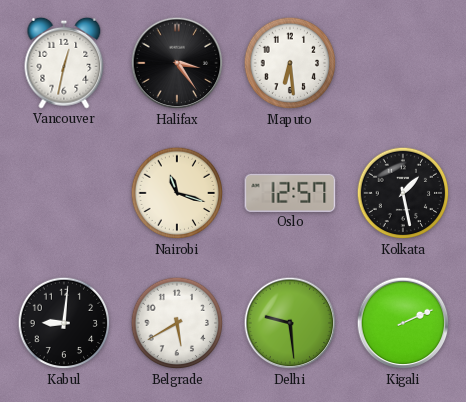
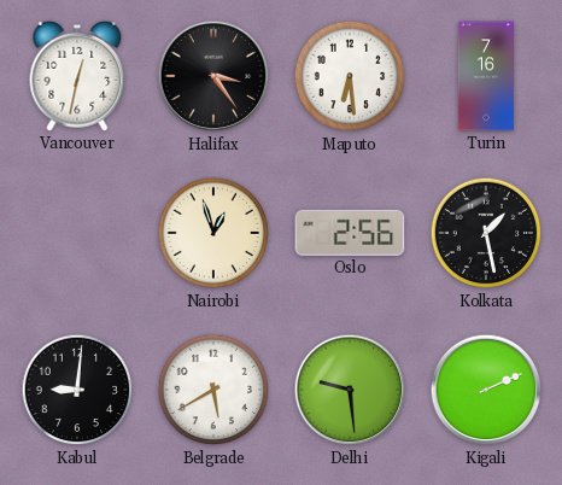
Turin: none -> 7:16 (486, 76)
Nairobi: 11:18 -> 12:57 (213, 233)
Oslo: 12:57 -> 2:56 (350, 233)
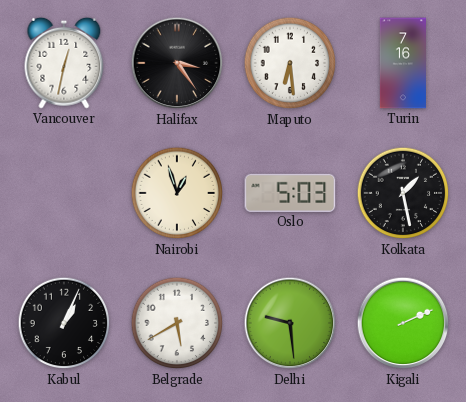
Oslo: 2:56 -> 5:03 (290, 193)
Kabul: 9:01 -> 1:04 (64, 323)
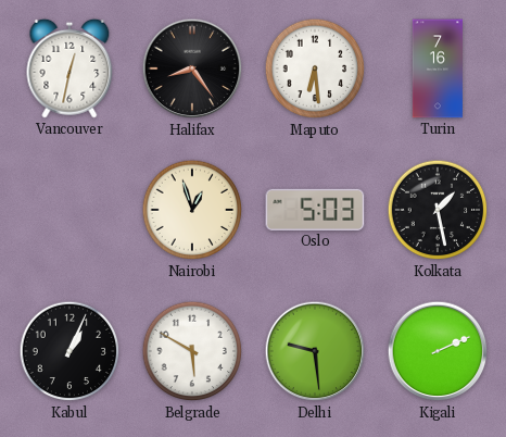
Halifax: 3:24 -> 8:24 (192, 68)
Belgrade: 5:40 -> 5:50 (192, 351)
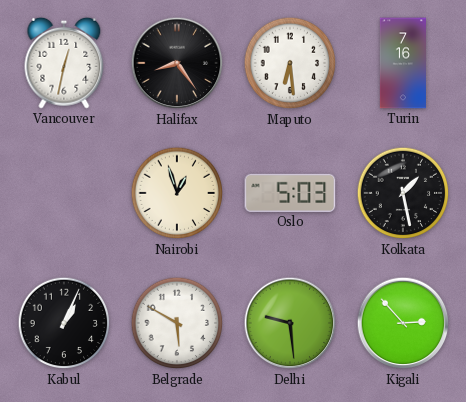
Kigali: 2:11 -> 2:53 (403, 323)
